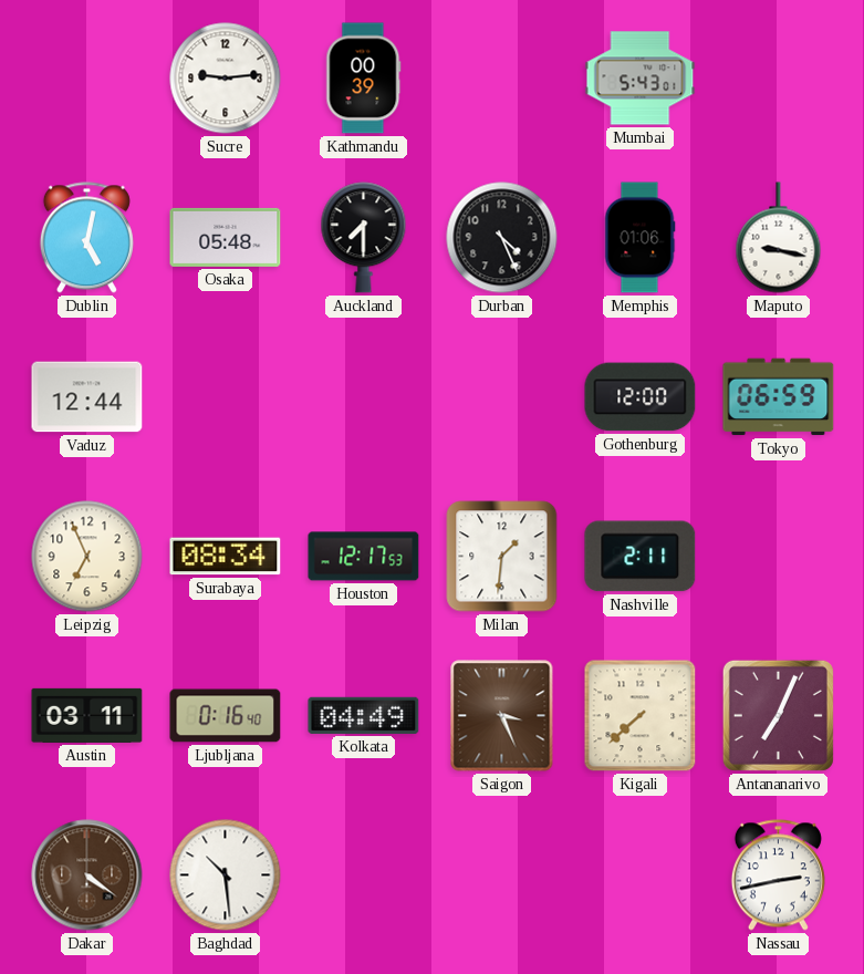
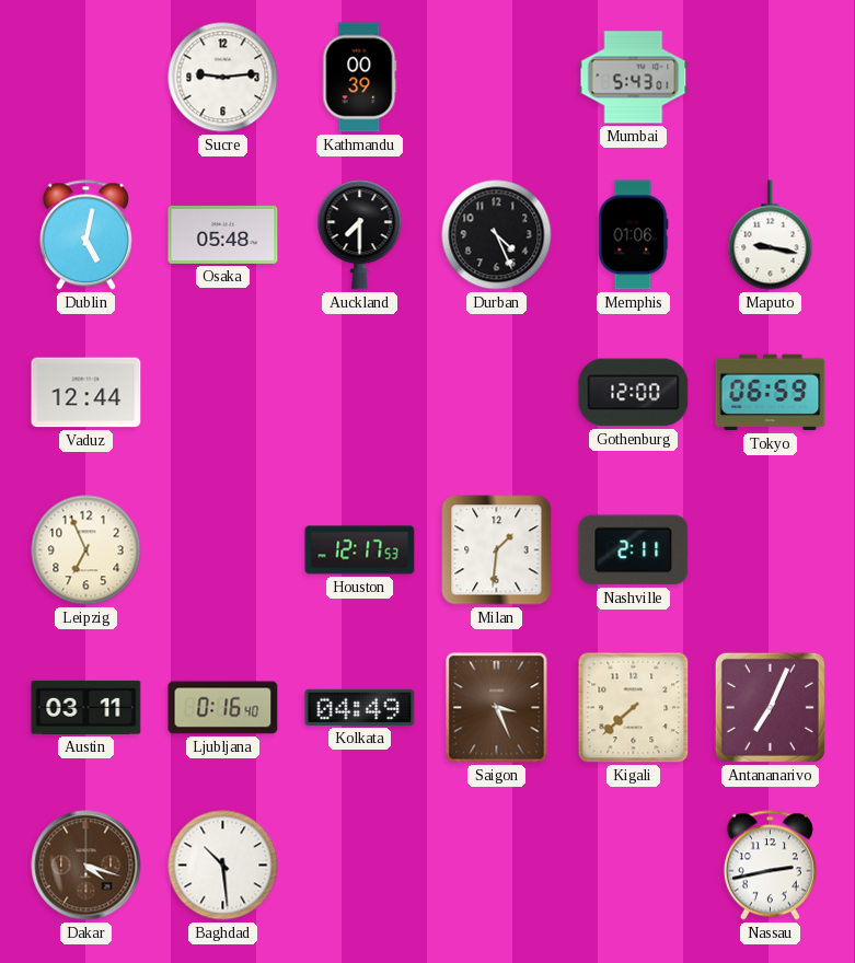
Surabaya: 08:34 -> none (226, 557)
Dakar: 4:21 -> 4:18 (86, 866)
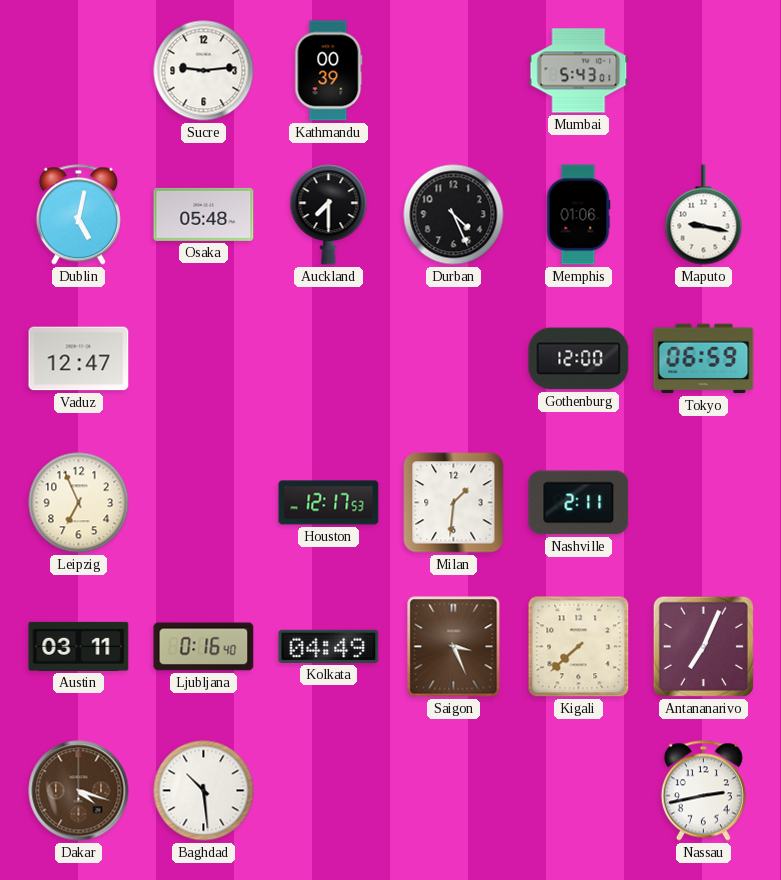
Vaduz: 12:44 -> 12:47 (79, 359)
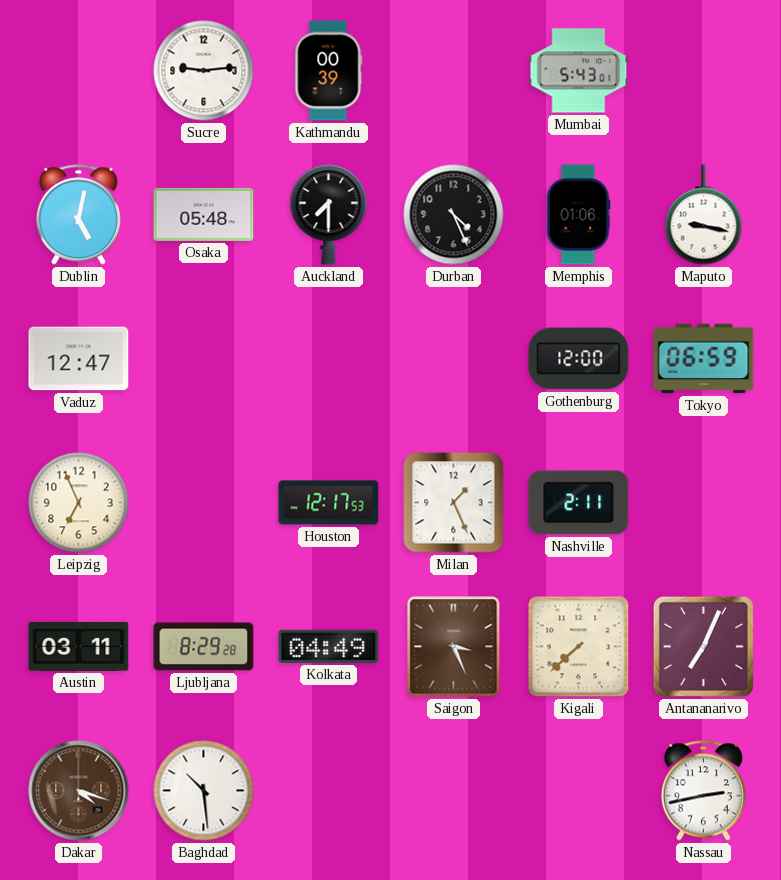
Milan: 1:31 -> 1:26 (454, 503)
Ljubljana: 0:16 -> 8:29 (204, 647)
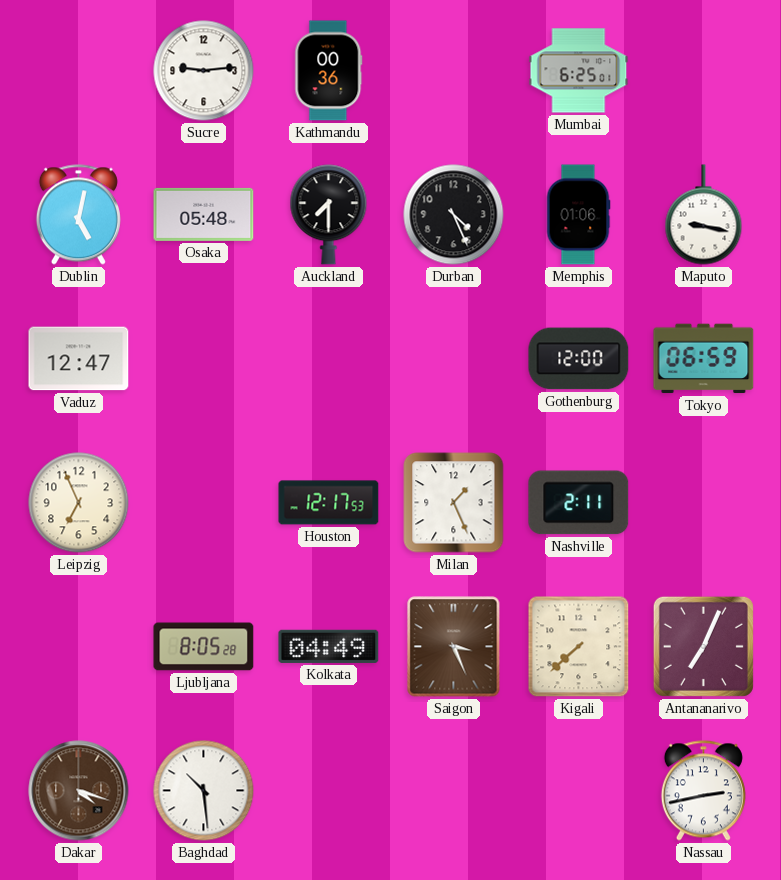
Kathmandu: 00:39 -> 00:36 (329, 71)
Mumbai: 5:43 -> 6:25 (579, 71)
Austin: 03:11 -> none (79, 646)
Ljubljana: 8:29 -> 8:05 (204, 647)
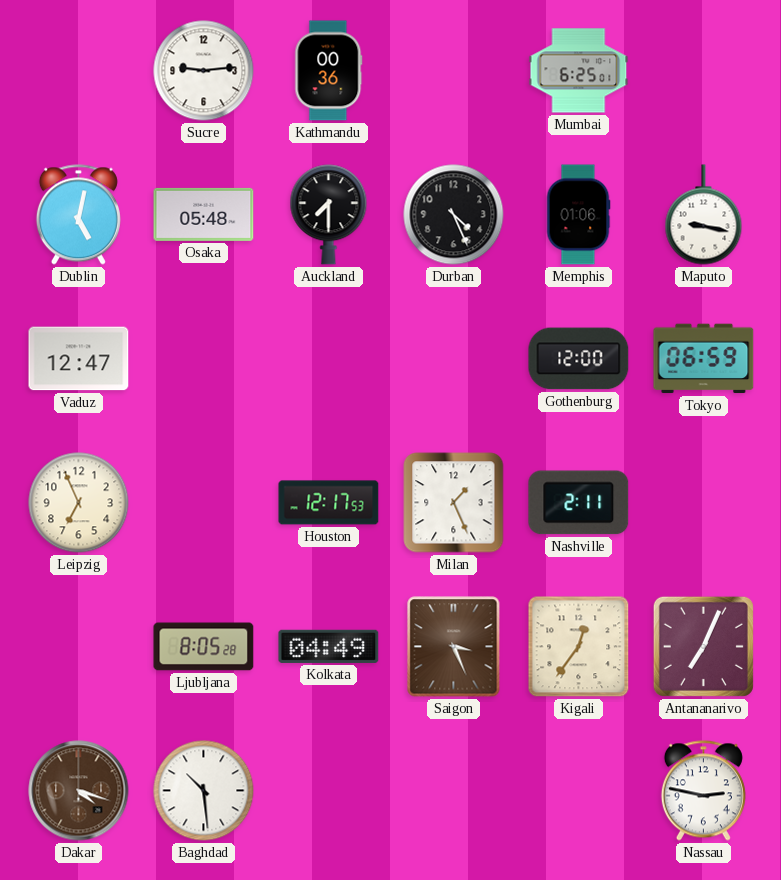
Kigali: 7:38 -> 12:36 (579, 647)
Nassau: 2:43 -> 2:47 (703, 791)
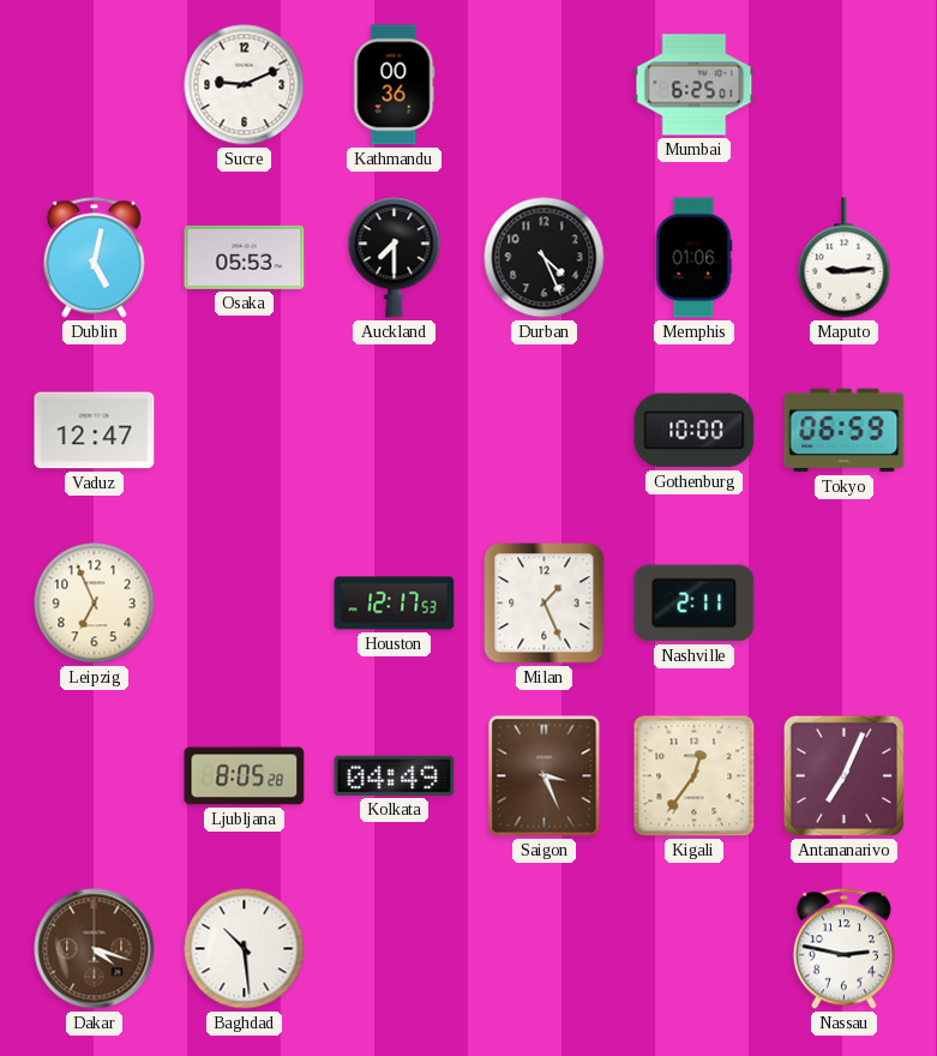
Sucre: 9:14 -> 9:11 (245, 85)
Osaka: 05:48 -> 05:53 (245, 257)
Maputo: 9:17 -> 9:14 (845, 258)
Gothenburg: 12:00 -> 10:00 (695, 431)
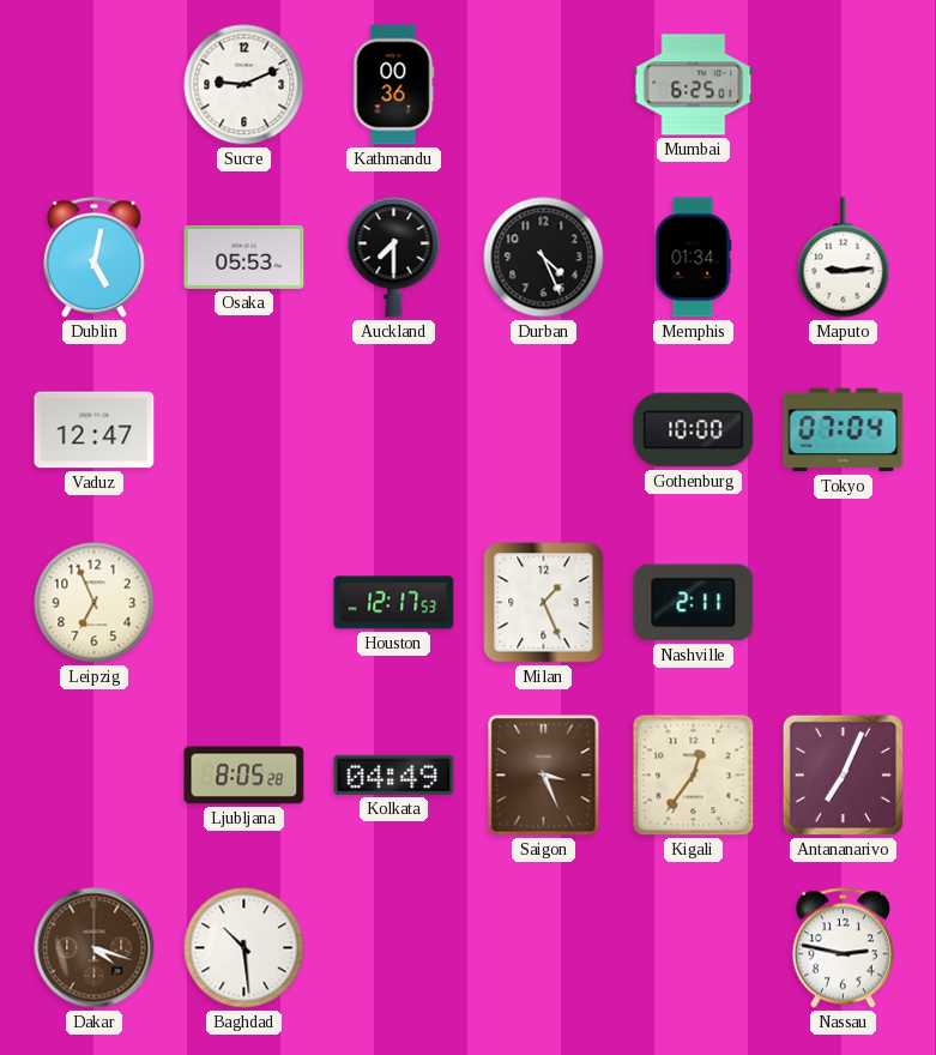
Memphis: 01:06 -> 01:34 (693, 258)
Tokyo: 06:59 -> 07:04 (844, 430)
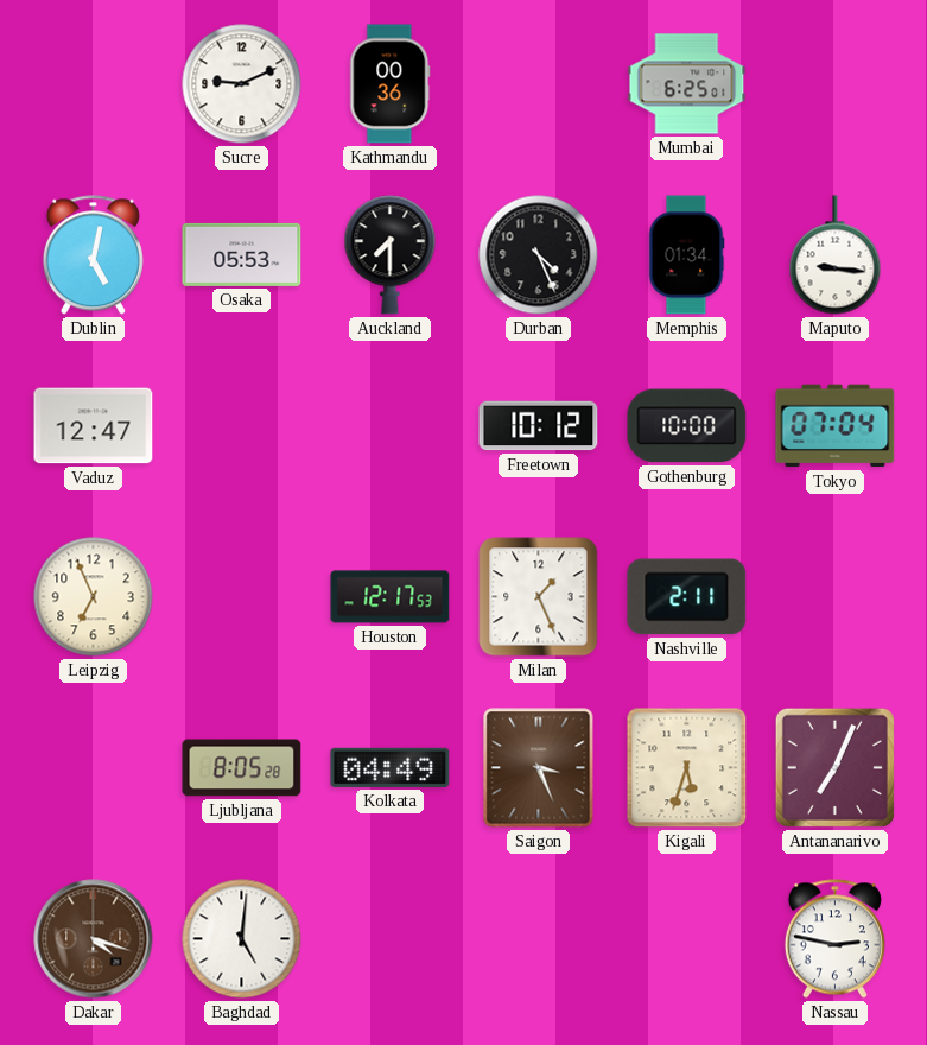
Maputo: 9:14 -> 9:16 (836, 255)
Freetown: none -> 10:12 (539, 426)
Kigali: 12:36 -> 5:33 (687, 768)
Baghdad: 10:29 -> 5:01 (242, 939)
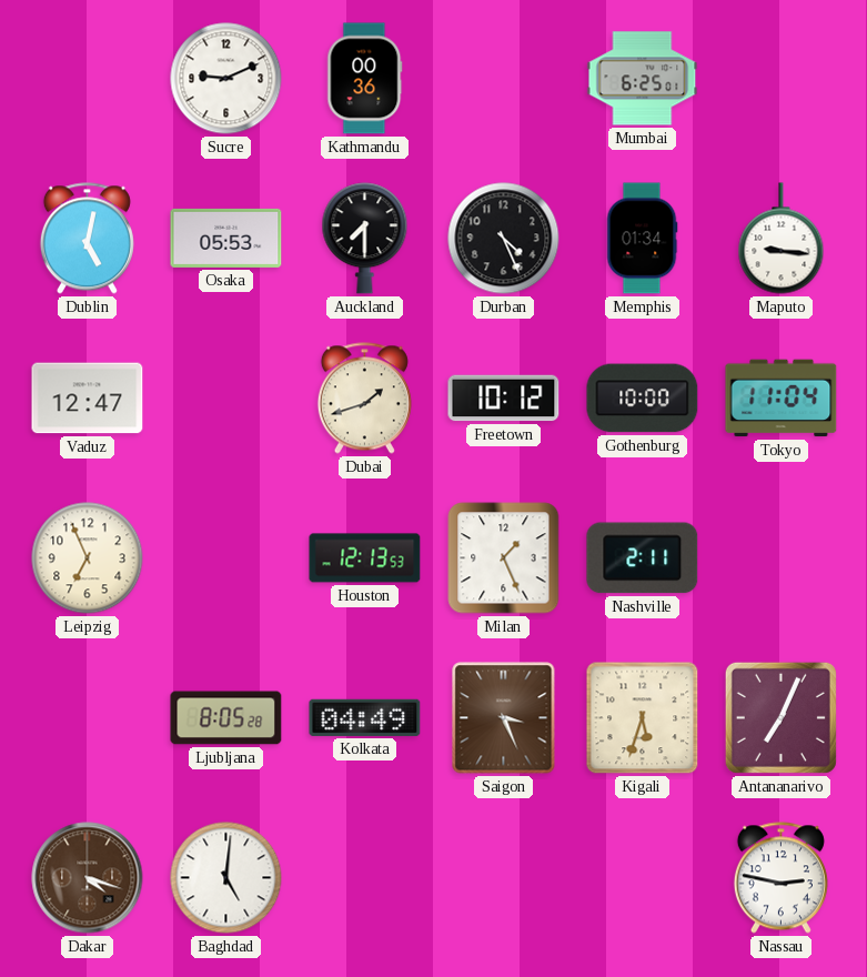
Dubai: none -> 1:42 (364, 399)
Tokyo: 07:04 -> 11:04 (782, 399)
Houston: 12:17 -> 12:13 (365, 558)
